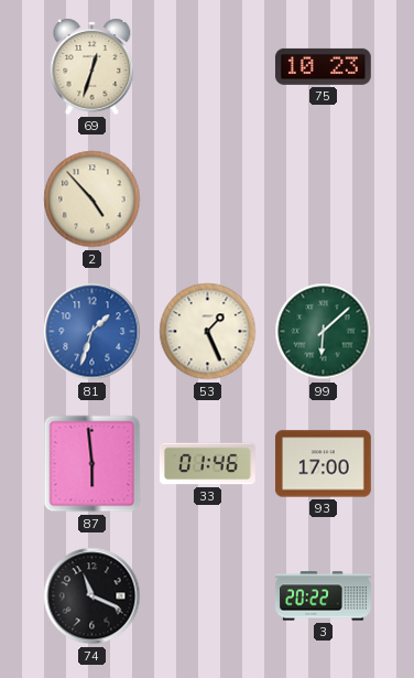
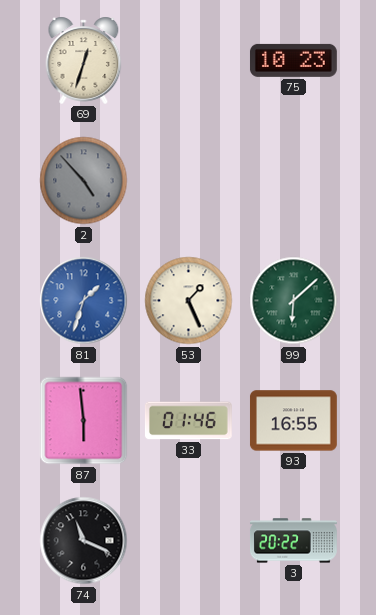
2 dial: cream -> grey (84, 181)
93: 17:00 -> 16:55 (294, 421)
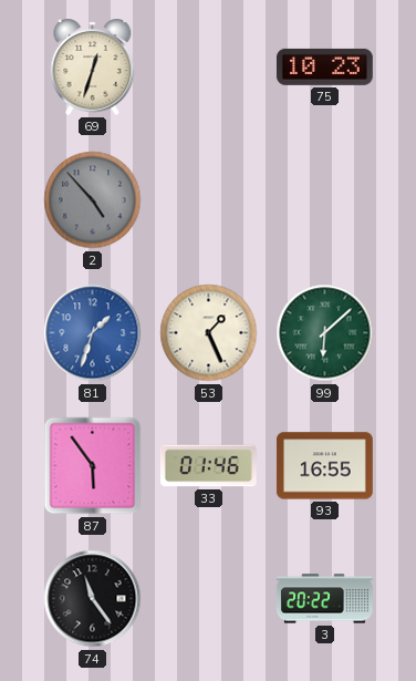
87: 5:59 -> 5:54 (93, 466)
74: 11:19 -> 11:24 (93, 599)
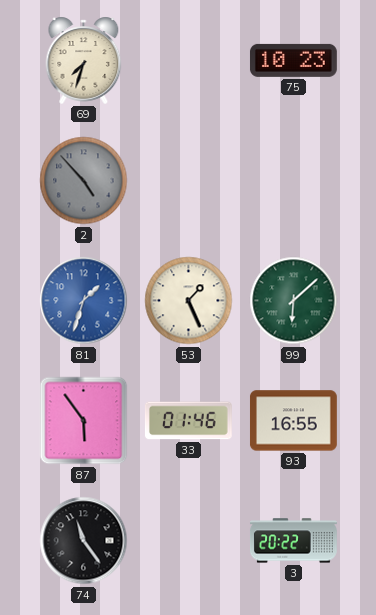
69: 12:33 -> 7:33 (84, 60)
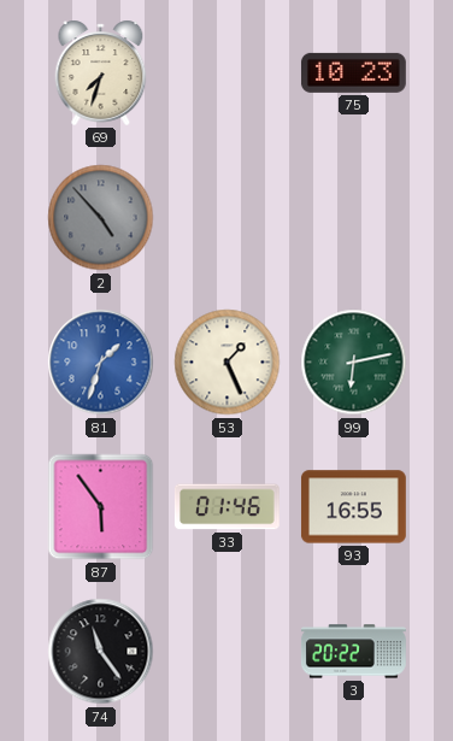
99: 6:08 -> 6:13 (354, 363)
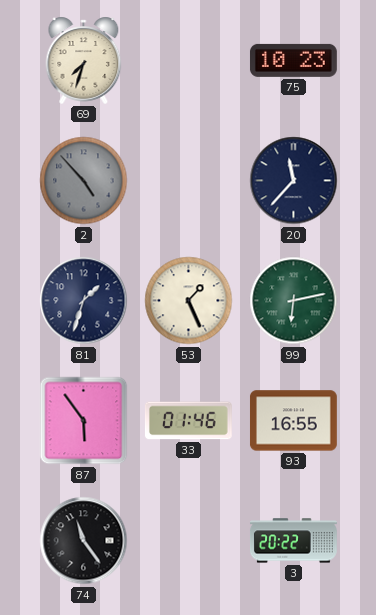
20: none -> 11:37 (294, 181)
81 dial: blue -> navy (84, 301)
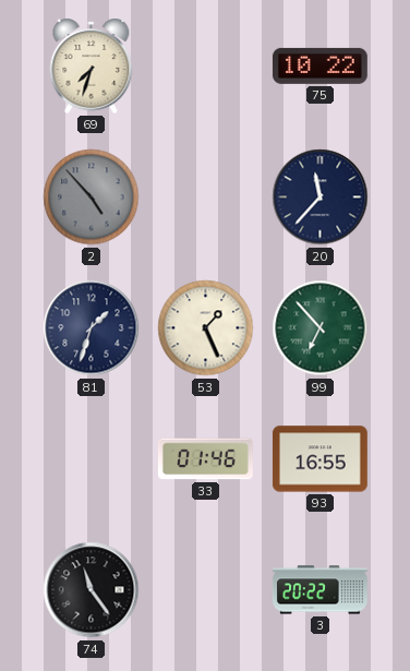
75: 10:23 -> 10:22 (319, 65)
99: 6:13 -> 6:53 (321, 328)
87: 5:54 -> none (84, 421)
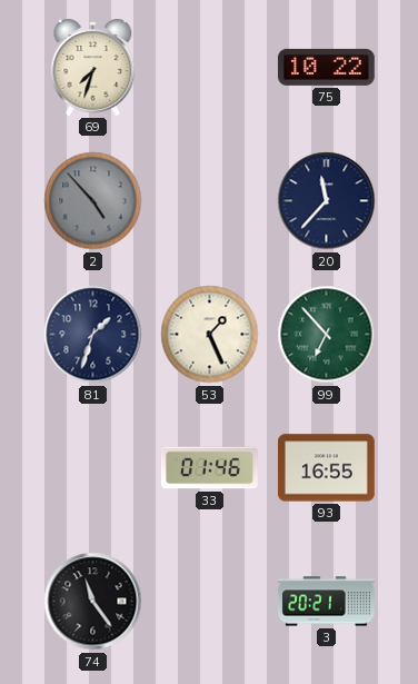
3: 20:22 -> 20:21 (327, 602)
